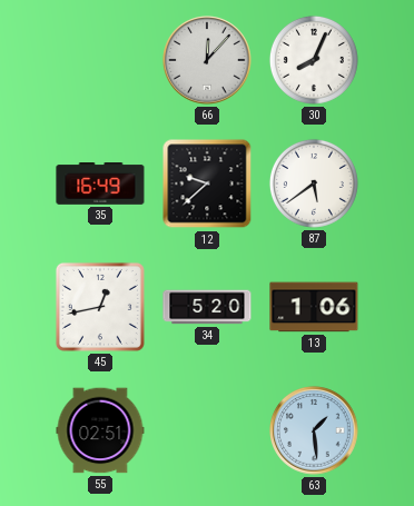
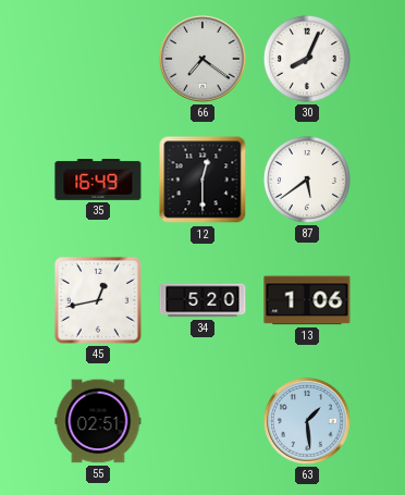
66: 12:07 -> 7:21 (202, 59)
12: 9:38 -> 12:30 (202, 180)
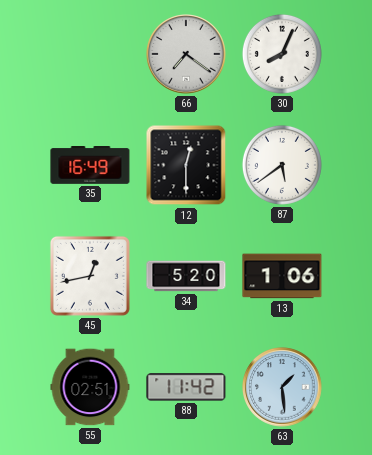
88: none -> 11:42 (186, 387)
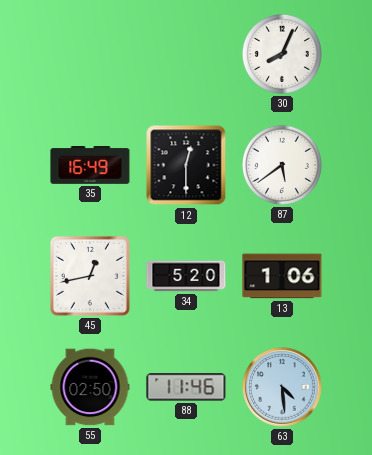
66: 7:21 -> none (186, 54)
55: 02:51 -> 02:50 (90, 387)
88: 11:42 -> 11:46 (186, 387)
63: 1:29 -> 4:29 (282, 387)
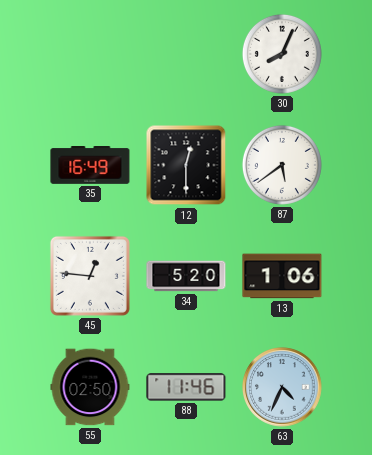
45: 12:43 -> 12:46 (90, 276)
63: 4:29 -> 4:34 (282, 387)
